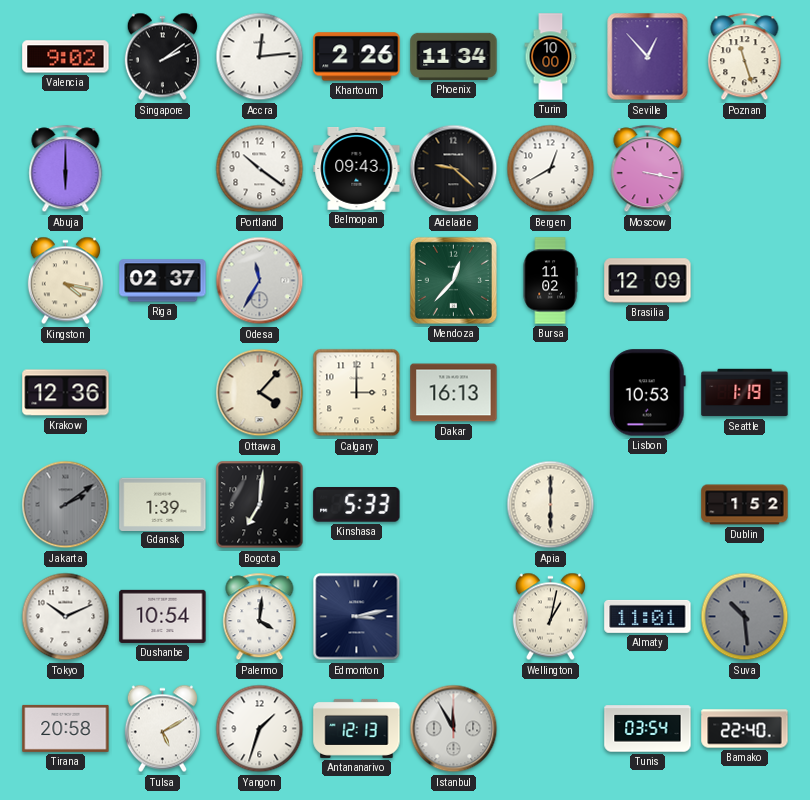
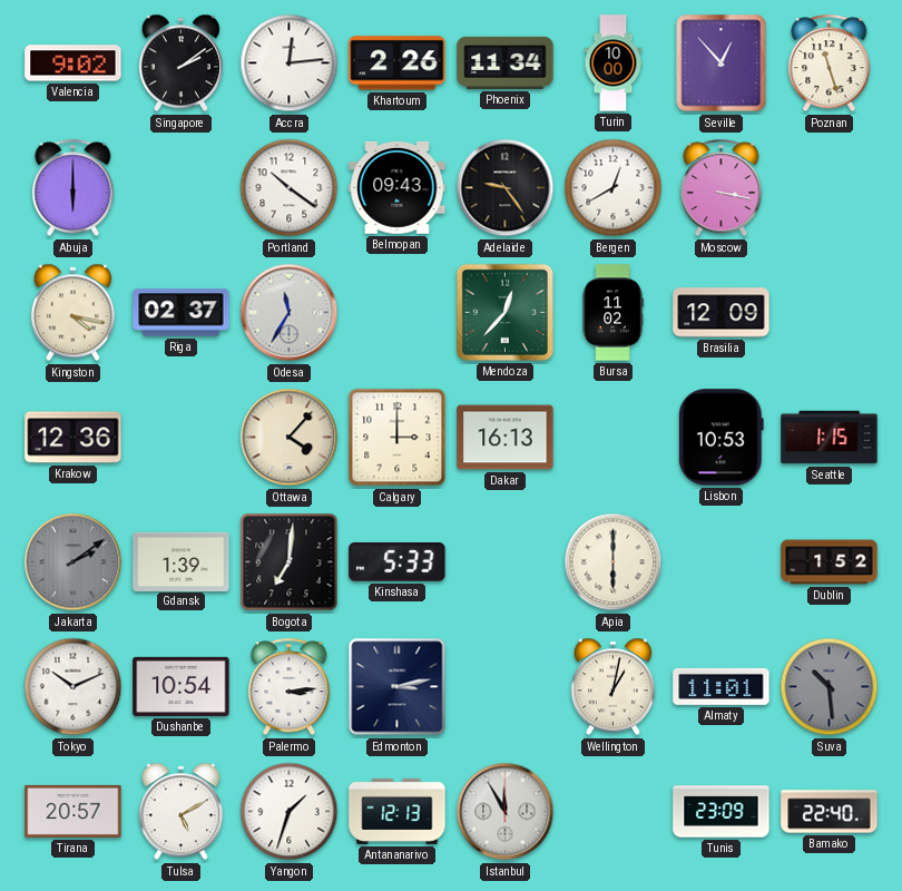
Adelaide: 9:22 -> 9:24 (506, 188)
Seattle: 1:19 -> 1:15 (830, 438)
Palermo: 4:01 -> 3:14 (290, 687)
Tirana: 20:58 -> 20:57 (73, 811)
Tunis: 03:54 -> 23:09 (722, 812)
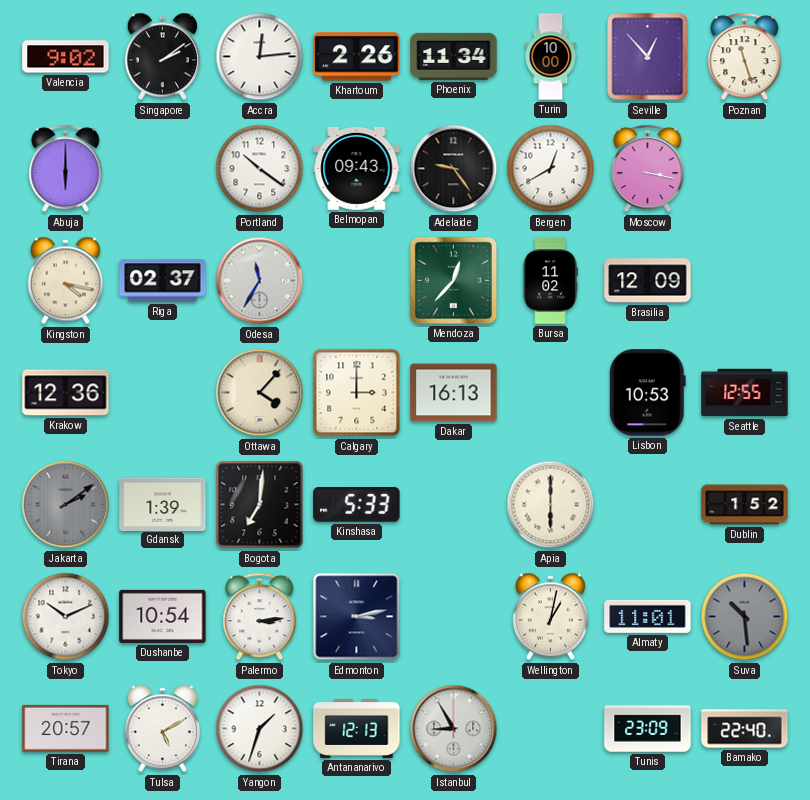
Seattle: 1:15 -> 12:55 (745, 393)
Istanbul: 11:55 -> 8:55 (454, 729)
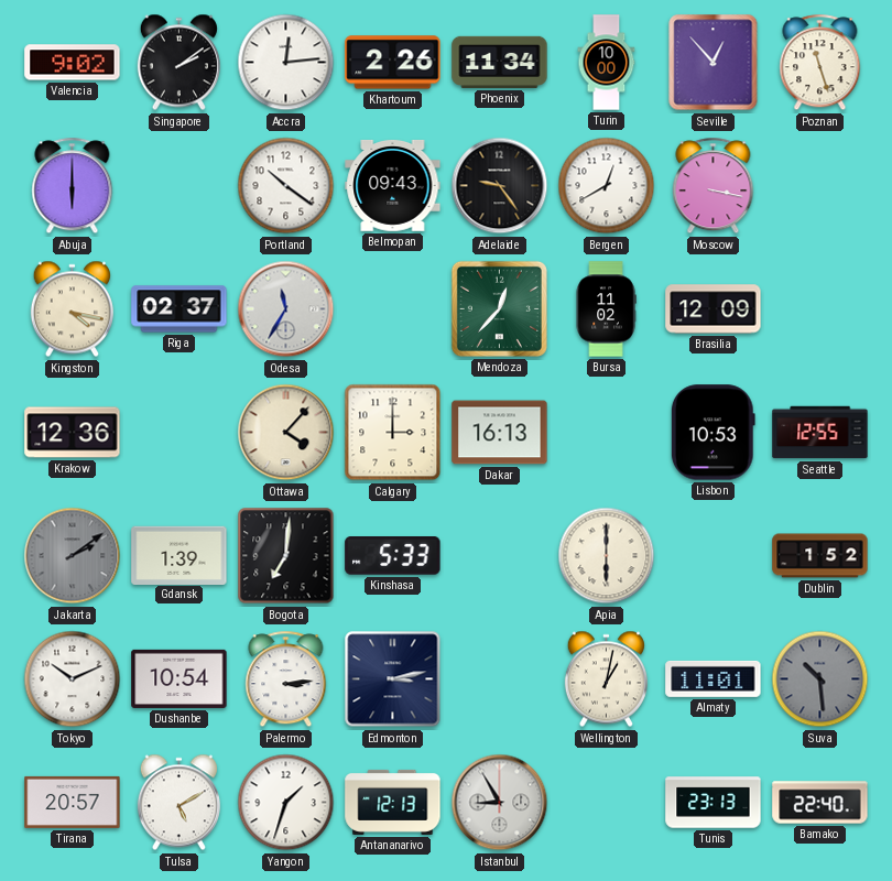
Tunis: 23:09 -> 23:13 (714, 803)
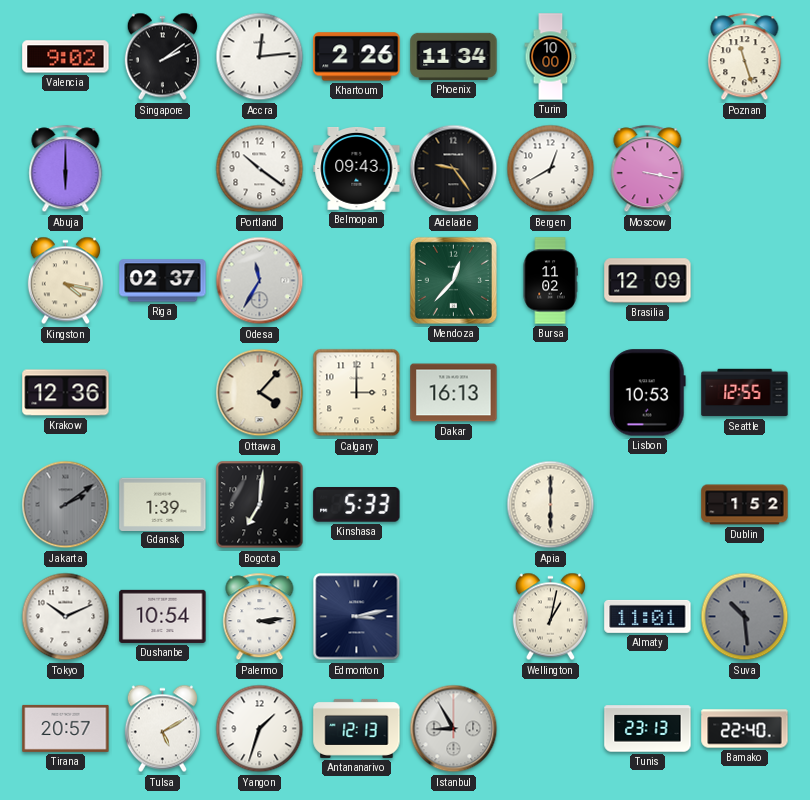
Seville: 12:53 -> none (714, 63)
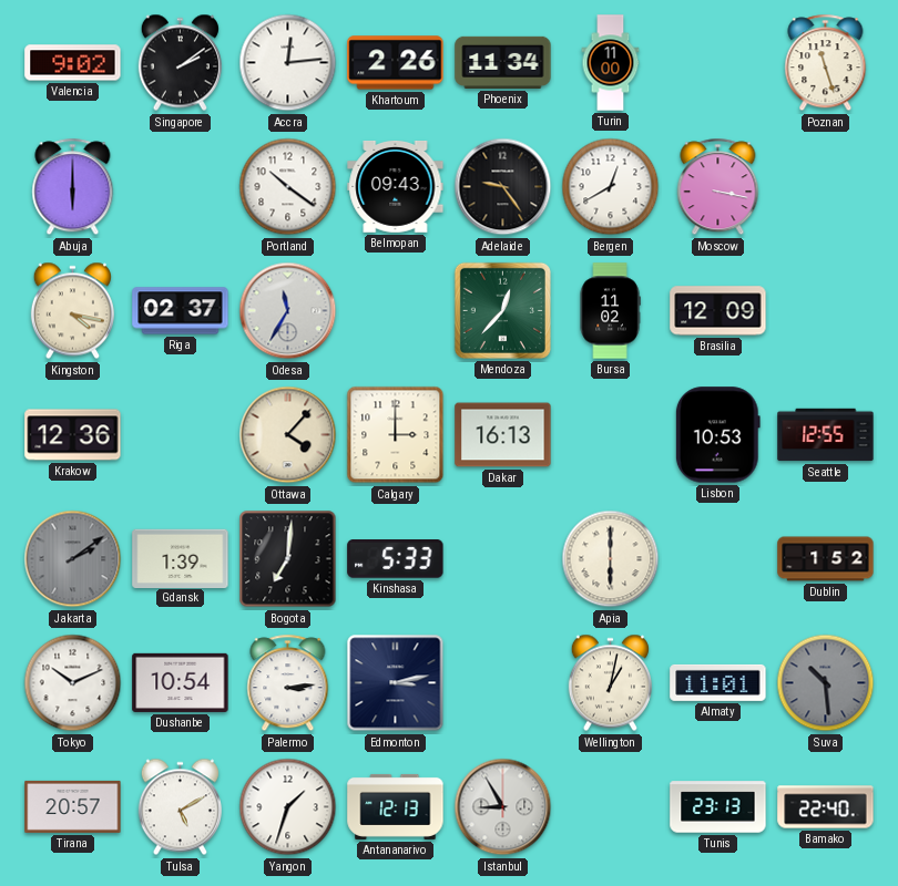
Turin: 10:00 -> 11:00 (611, 63)
